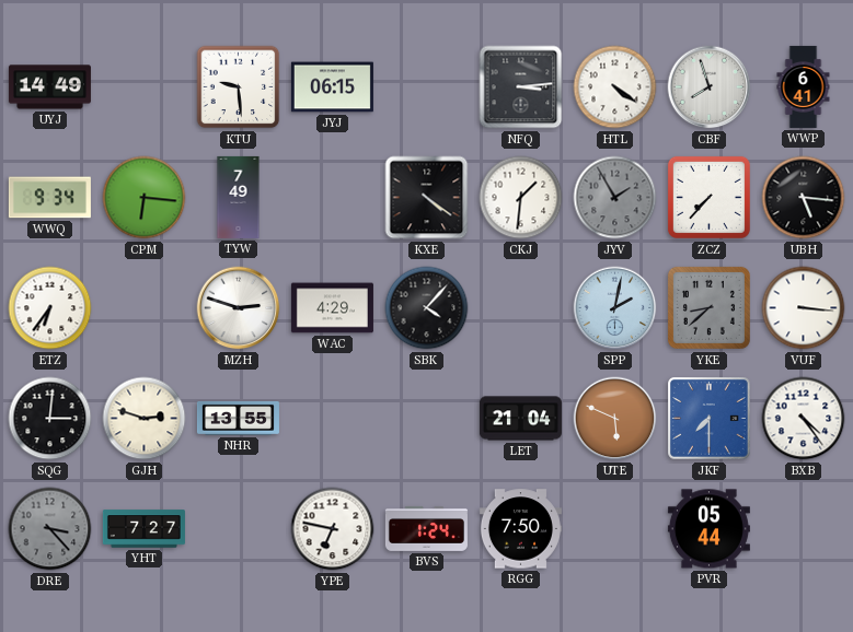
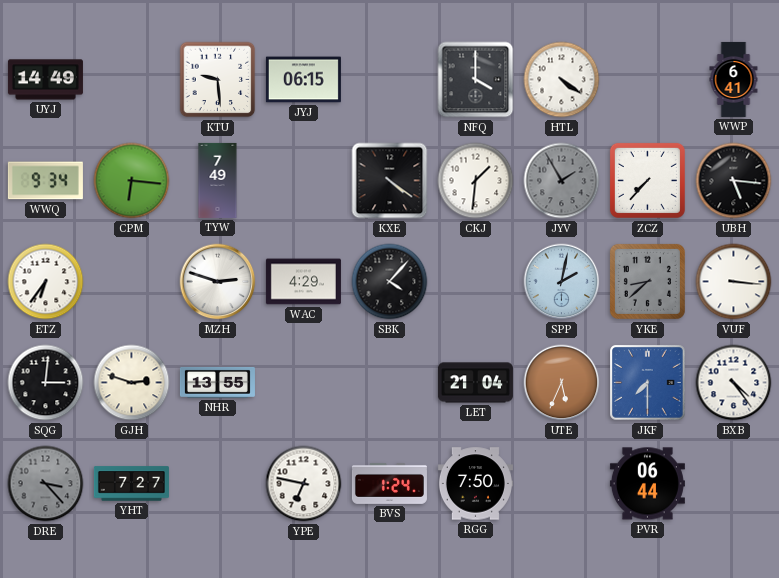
NFQ: 3:14 -> 4:00 (476, 80)
CBF: 7:57 -> none (710, 87)
UTE: 5:49 -> 5:34 (562, 383)
PVR: 05:44 -> 06:44 (647, 484)
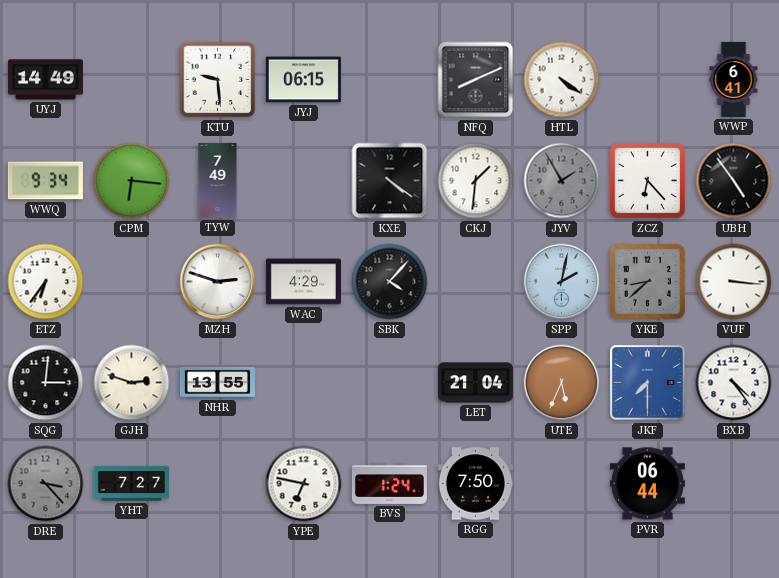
NFQ: 4:00 -> 8:11 (476, 80)
ZCZ: 7:37 -> 6:23 (647, 180)
UBH: 5:16 -> 4:54 (734, 181)
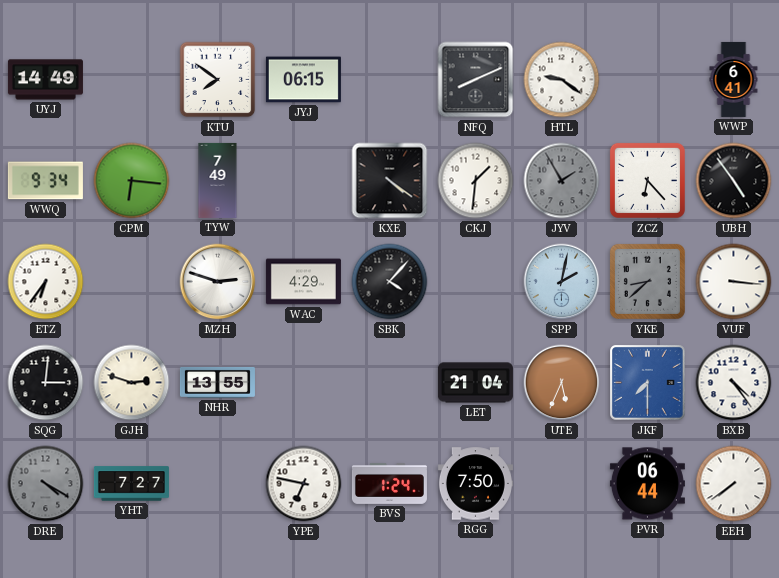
KTU: 9:29 -> 7:51 (218, 80)
HTL: 4:21 -> 9:21 (562, 80)
DRE: 3:23 -> 4:20 (46, 484)
EEH: none -> 7:39 (734, 484)
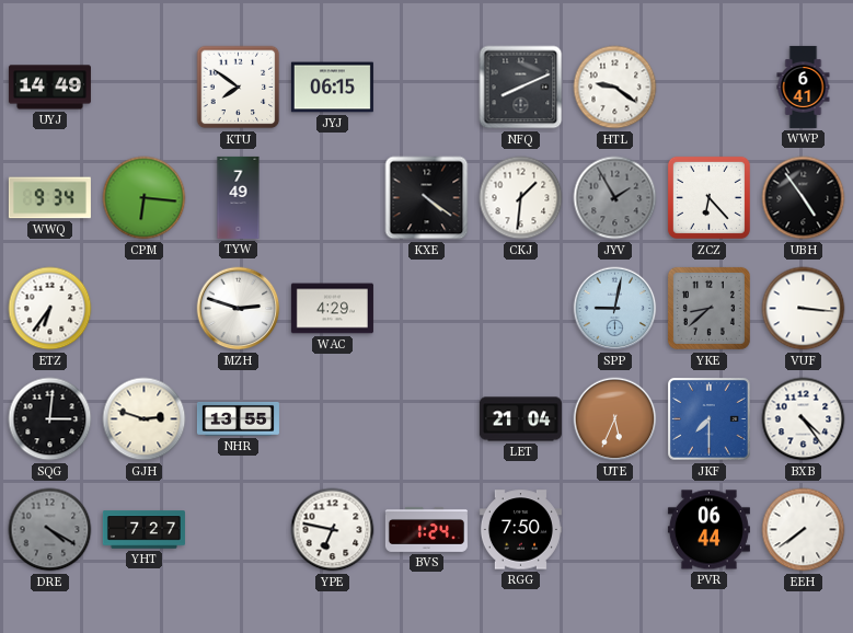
SBK: 4:07 -> none (390, 282)
SPP: 2:02 -> 9:02 (615, 309)
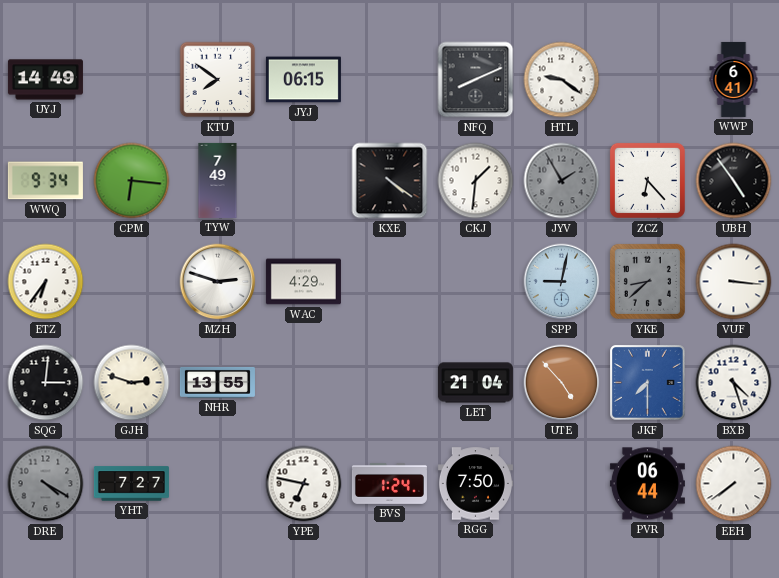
UTE: 5:34 -> 4:53 (562, 383)
BXB: 4:24 -> 4:27 (734, 383)
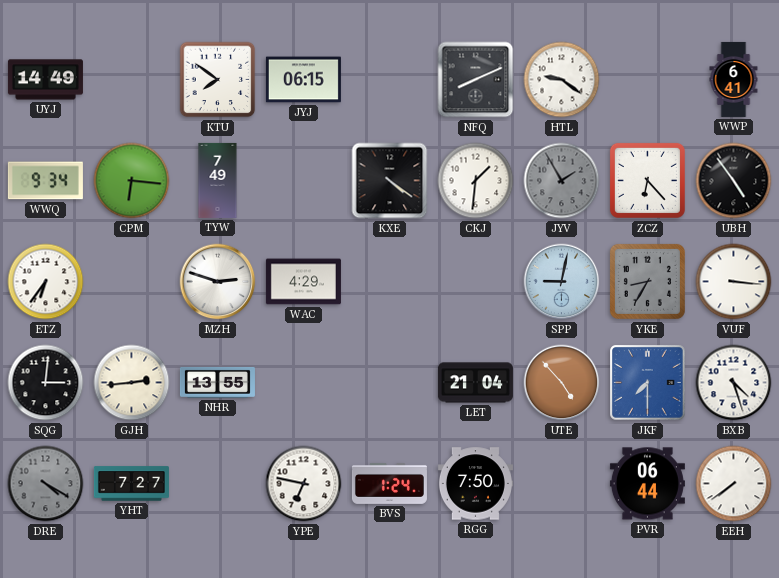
YKE: 8:38 -> 8:35 (647, 281)
GJH: 2:48 -> 2:44 (132, 383)
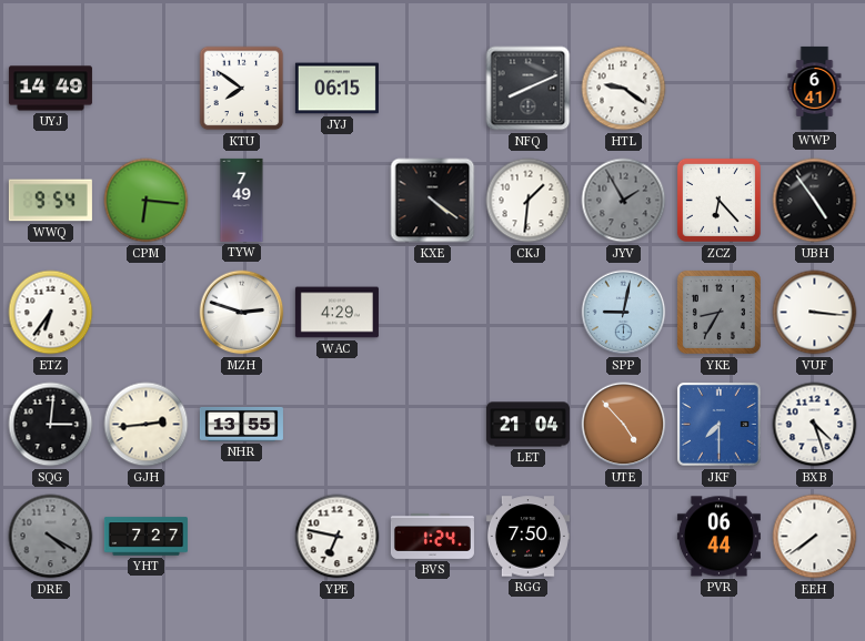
WWQ: 9:34 -> 9:54 (50, 201)
